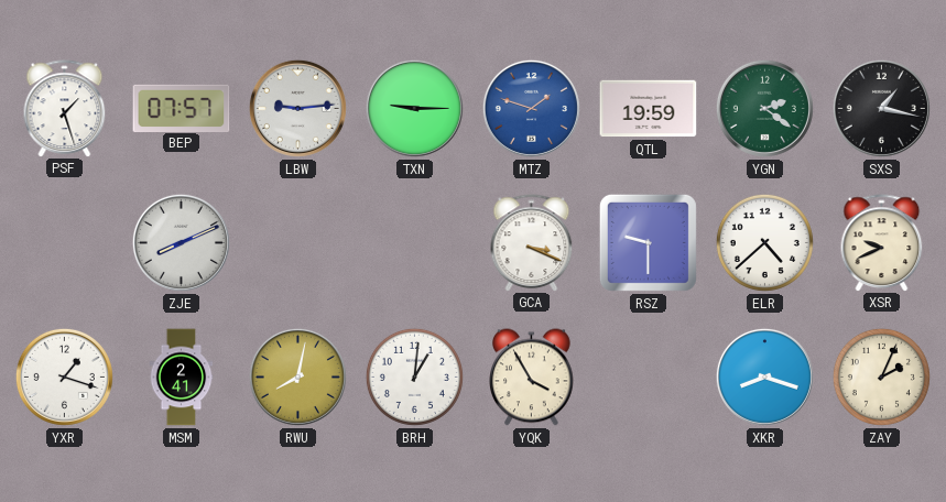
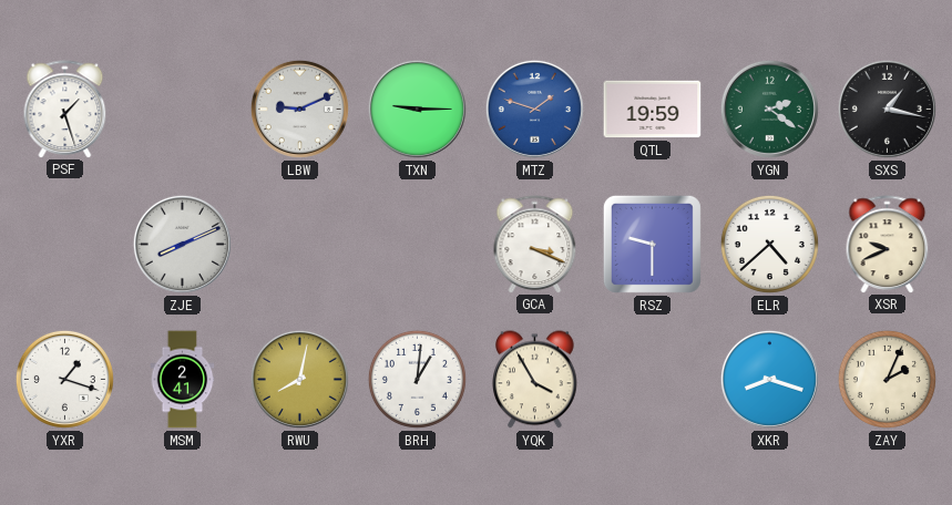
BEP: 07:57 -> none (182, 108)
LBW: 9:14 -> 9:11 (299, 109)
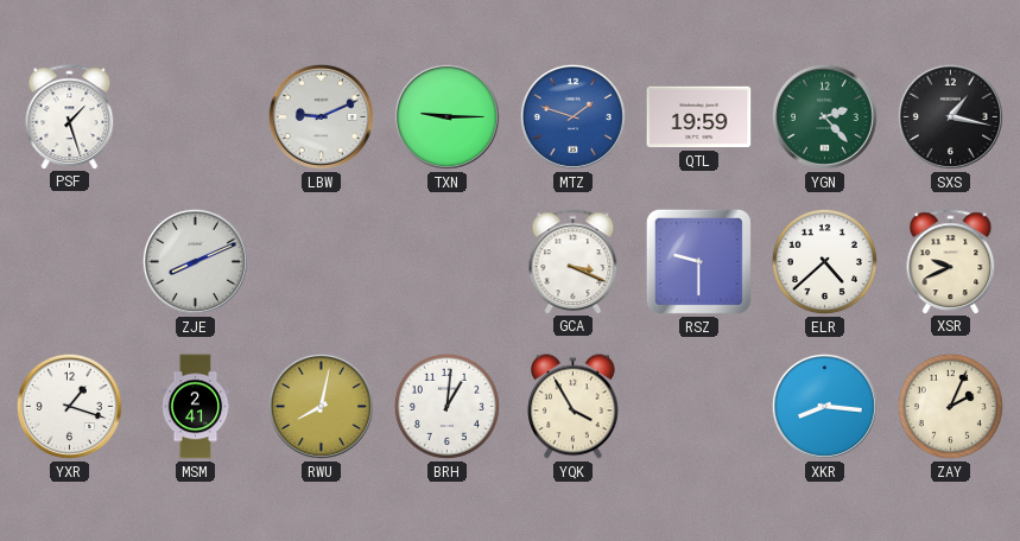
YGN: 2:21 -> 2:23 (824, 116)
XKR: 8:18 -> 8:16 (824, 406)
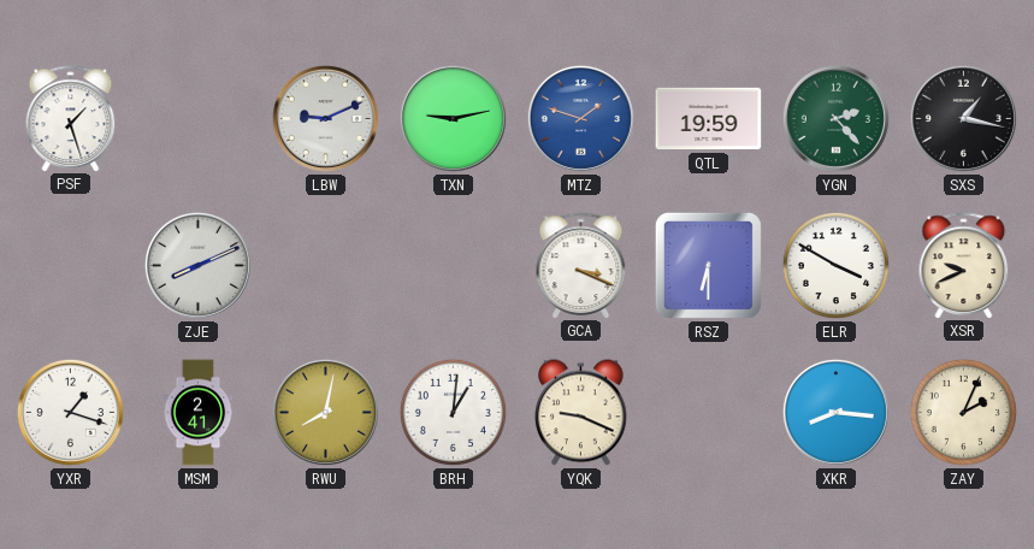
TXN: 9:15 -> 9:13 (453, 118)
RSZ: 9:30 -> 6:30 (708, 265)
ELR: 4:38 -> 3:50 (835, 265)
YQK: 3:55 -> 9:19 (581, 413)
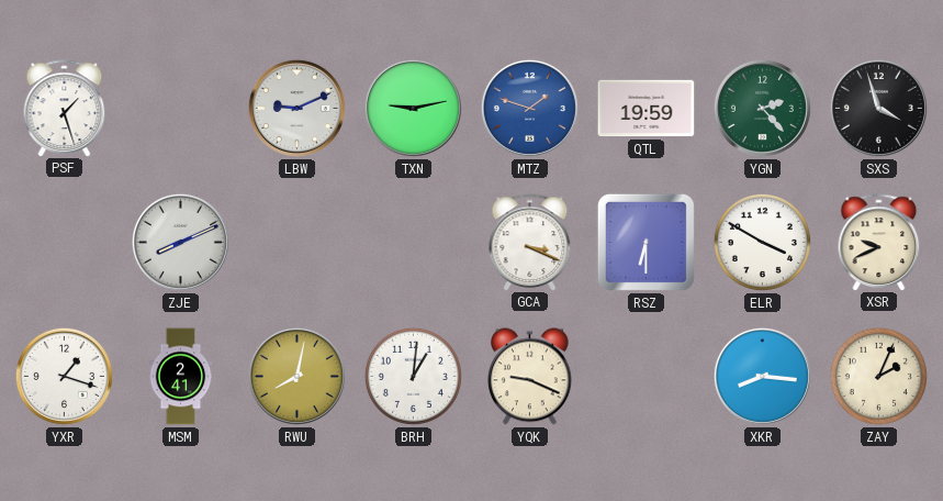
SXS: 1:17 -> 3:57 (878, 108)
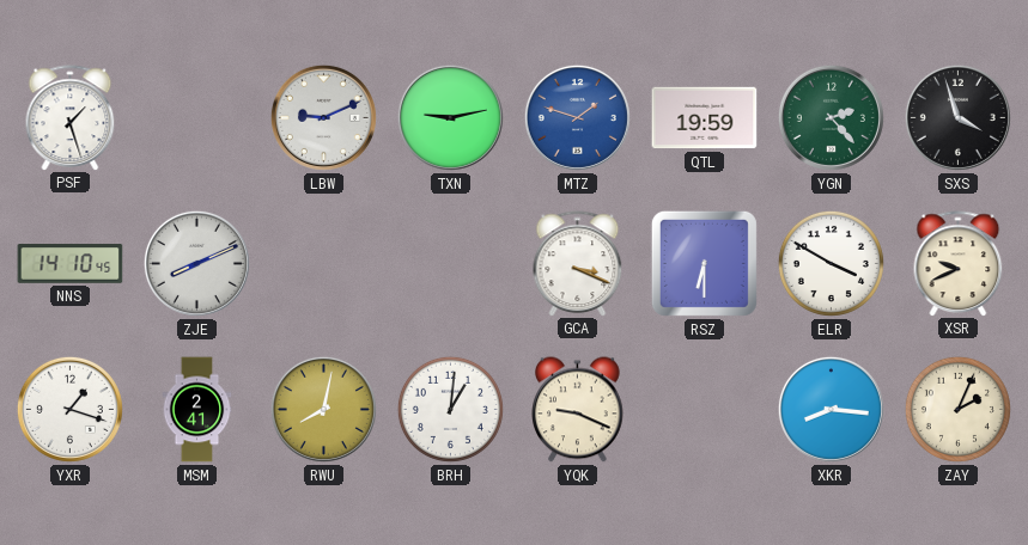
NNS: none -> 14:10 (71, 264)
